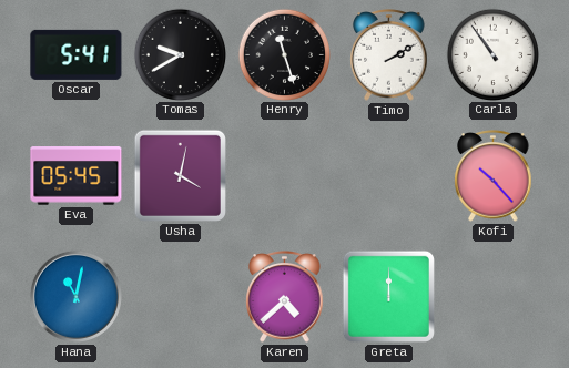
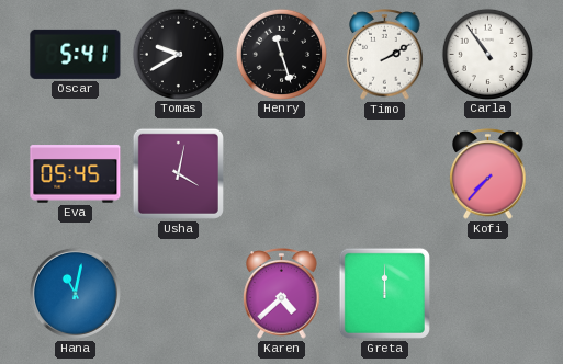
Kofi: 10:23 -> 7:37 (488, 174)
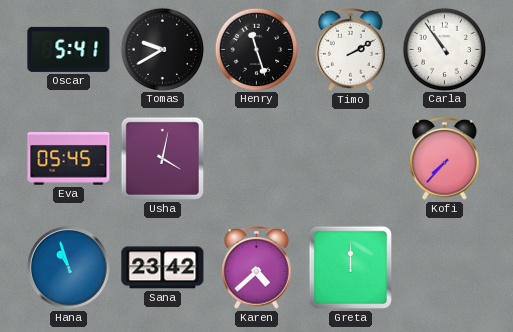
Hana: 11:02 -> 10:57 (68, 267)
Sana: none -> 23:42 (163, 268)
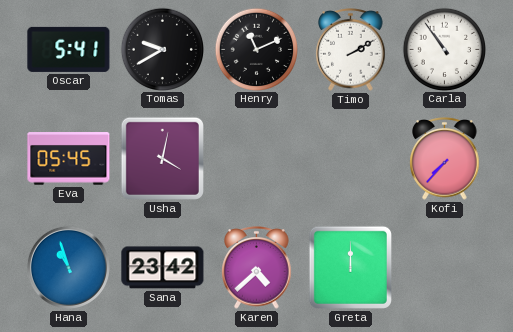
Henry: 11:27 -> 11:11 (256, 49)
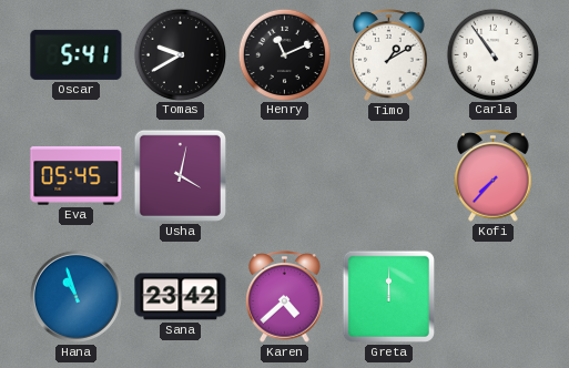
Timo: 2:10 -> 1:10 (389, 55)
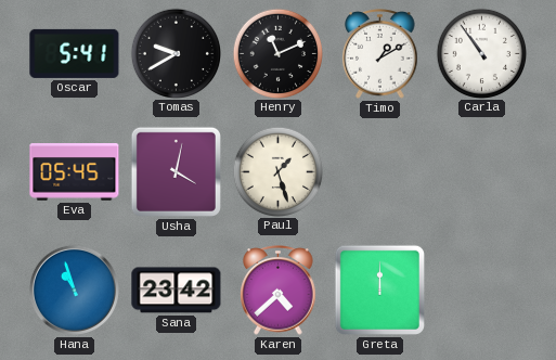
Paul: none -> 1:27 (277, 171)
Kofi: 7:37 -> none (494, 176)
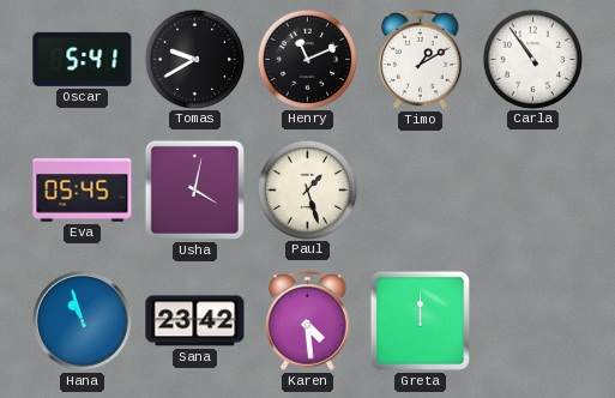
Karen: 4:38 -> 4:29 (308, 321)
